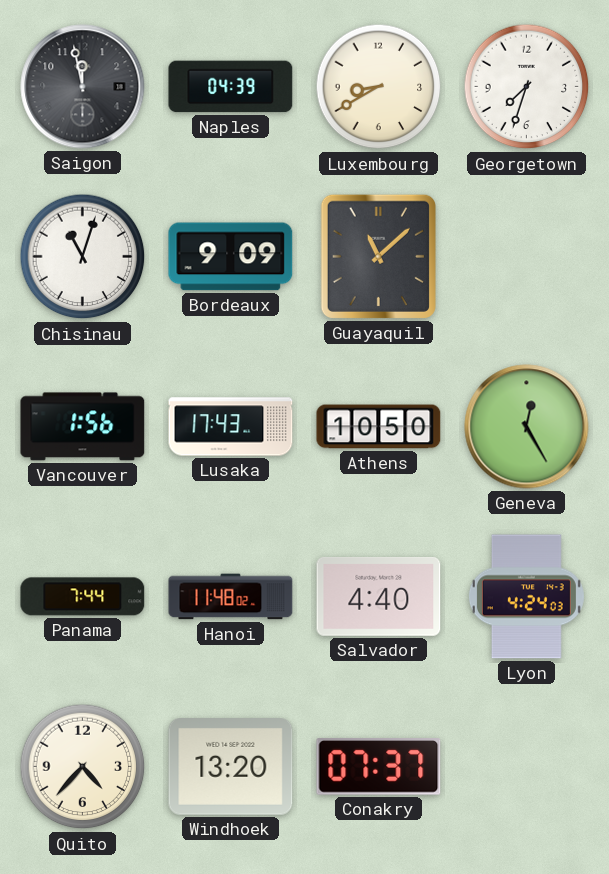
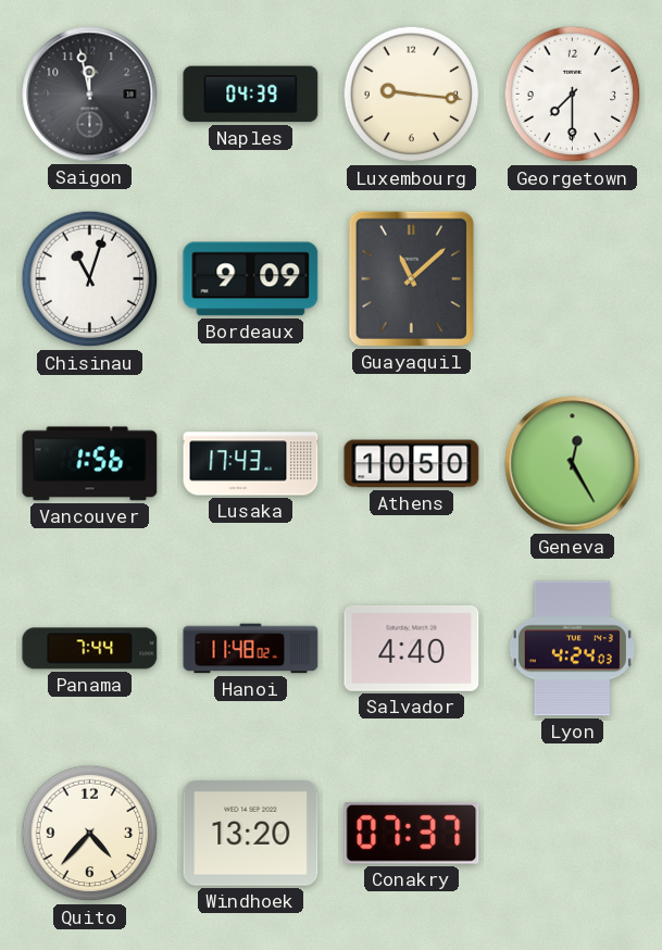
Luxembourg: 8:40 -> 9:16 (412, 95)
Georgetown: 7:33 -> 7:30 (573, 95)
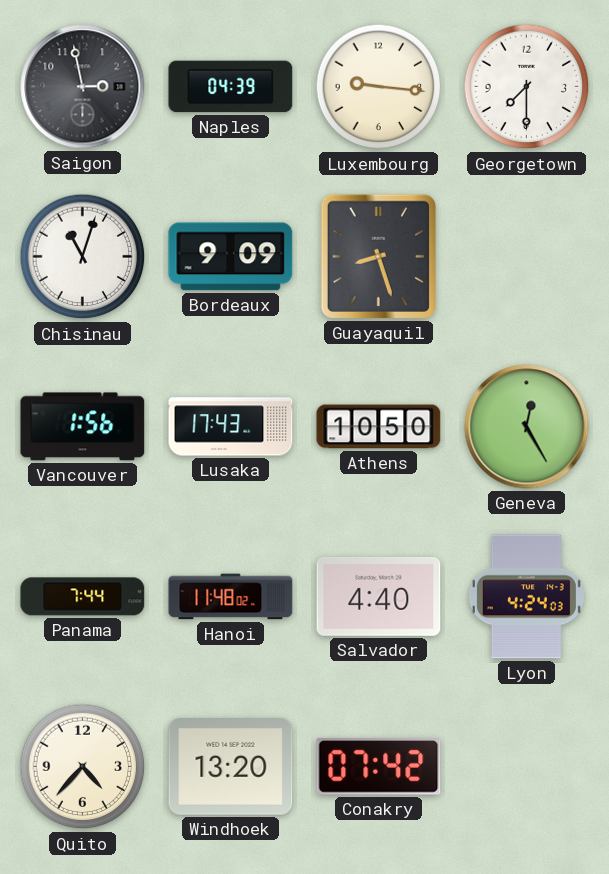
Saigon: 11:58 -> 2:58 (83, 87)
Guayaquil: 11:08 -> 8:27 (378, 256)
Conakry: 07:37 -> 07:42 (379, 767)
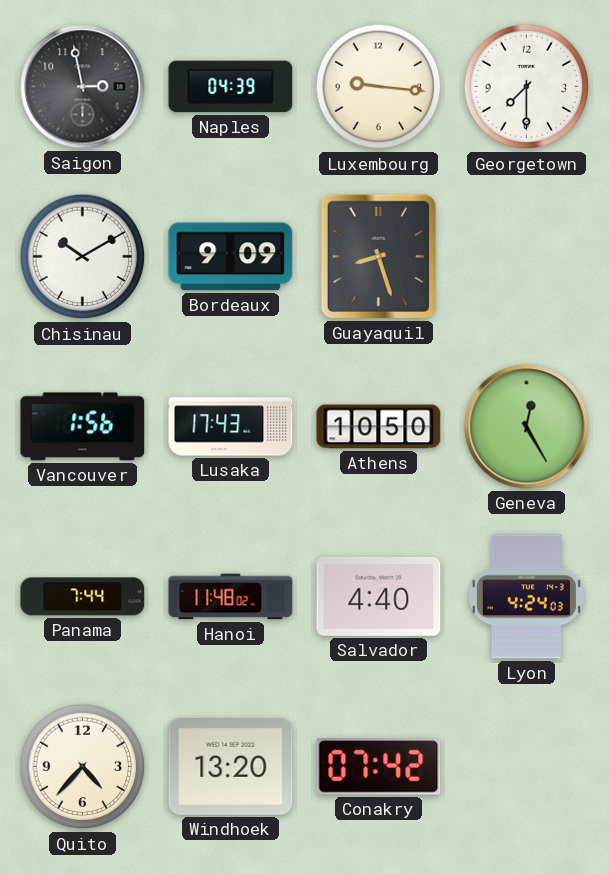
Chisinau: 11:03 -> 10:10 (83, 257)
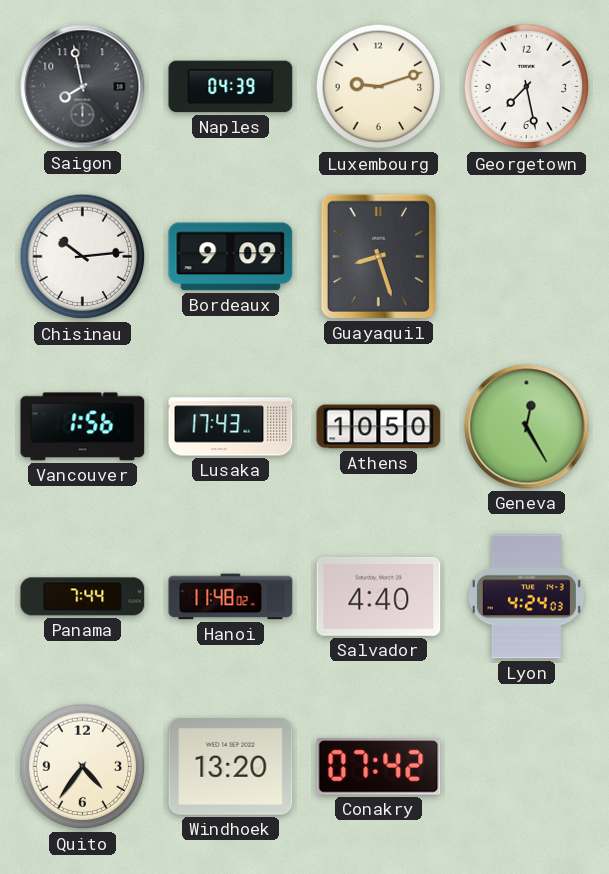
Saigon: 2:58 -> 7:58 (83, 87)
Luxembourg: 9:16 -> 9:12 (379, 87)
Georgetown: 7:30 -> 7:28 (527, 87)
Chisinau: 10:10 -> 10:14 (83, 257)
Quito: 4:37 -> 4:36 (83, 767)
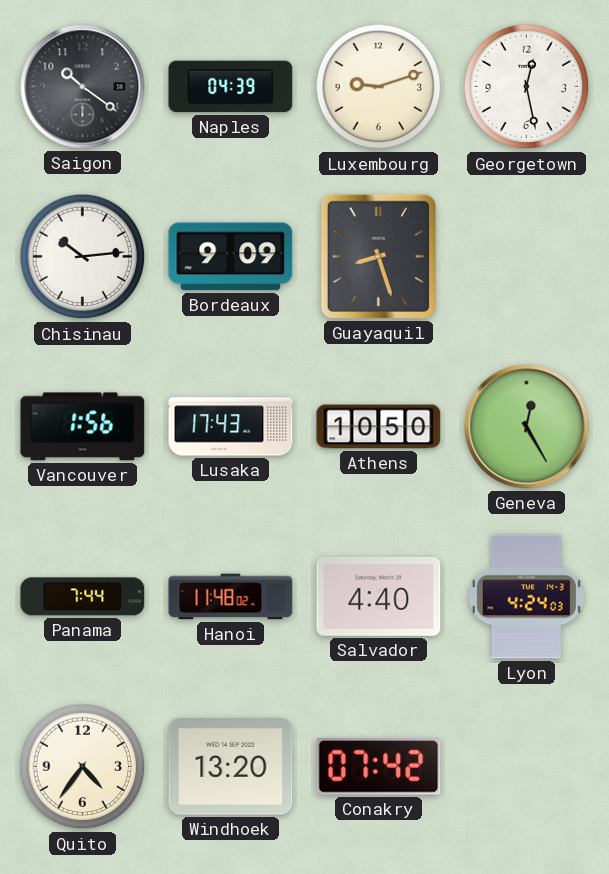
Saigon: 7:58 -> 10:21 (83, 87)
Georgetown: 7:28 -> 12:28 (527, 87)
